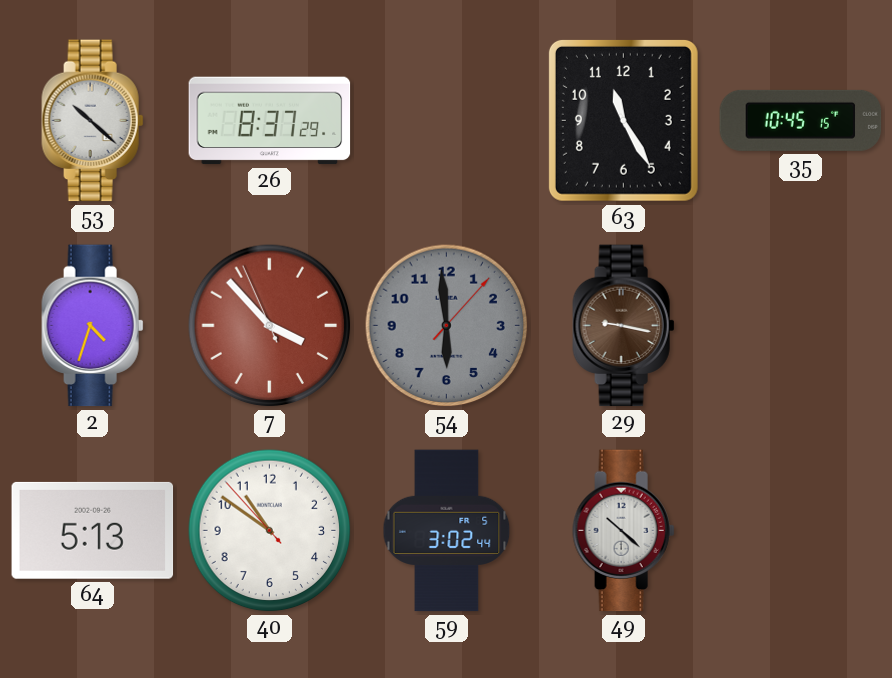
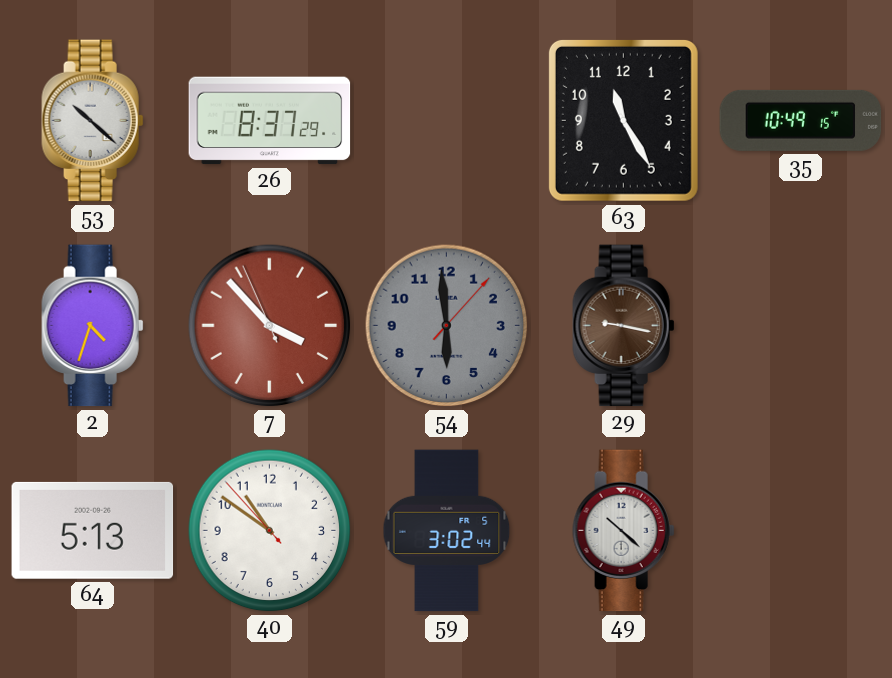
35: 10:45 -> 10:49 (801, 120)
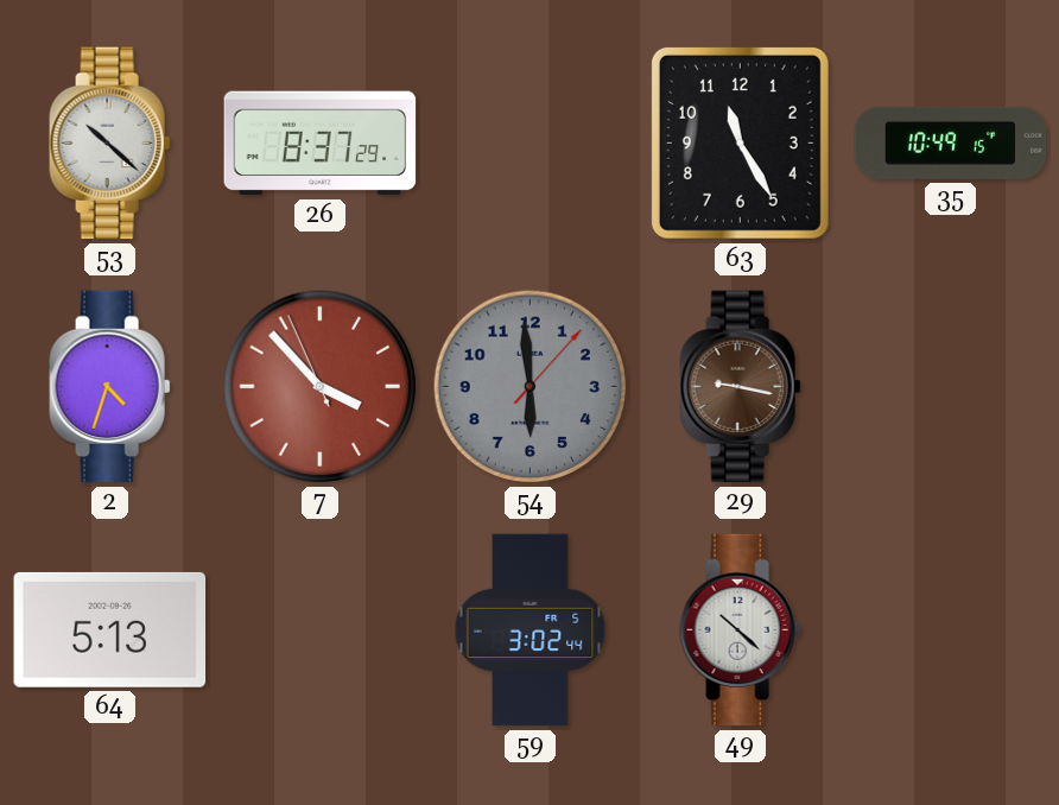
40: 10:50 -> none (270, 531)
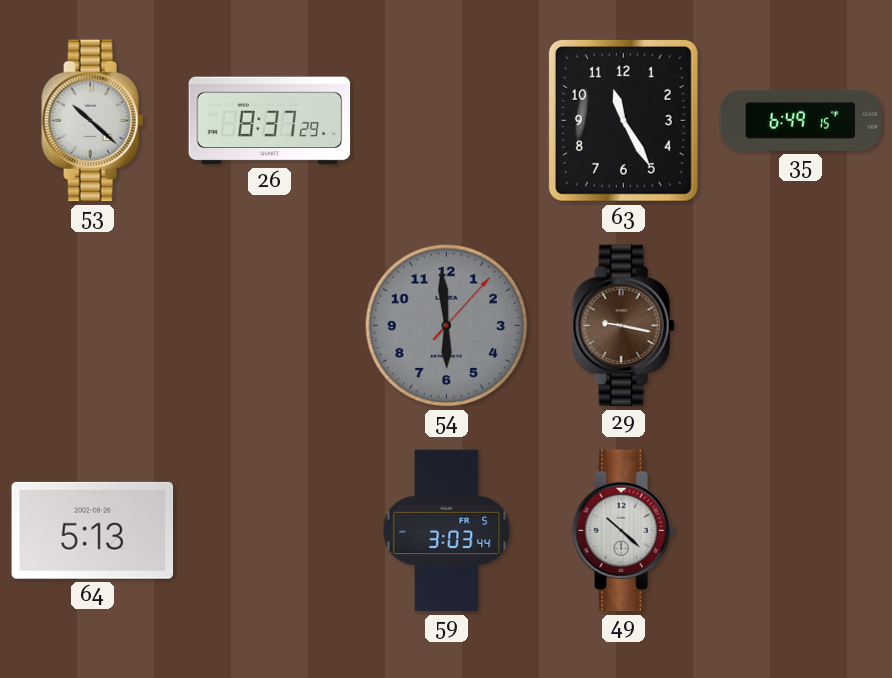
35: 10:49 -> 6:49 (801, 120)
2: 4:33 -> none (110, 387)
7: 3:52 -> none (321, 387)
59: 3:02 -> 3:03 (447, 531)
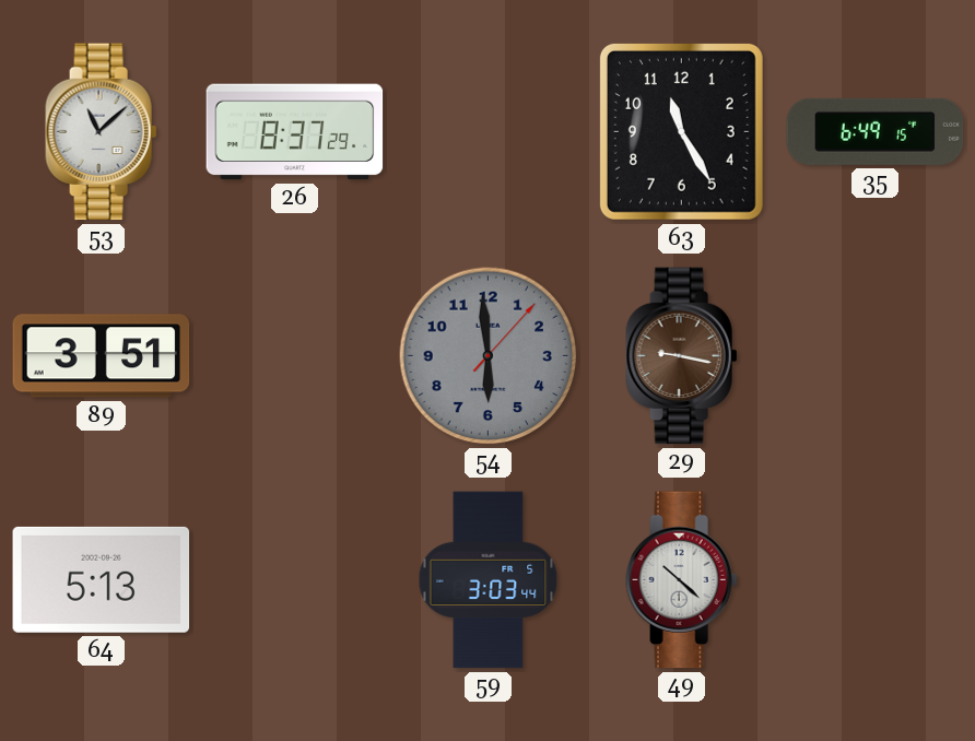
53: 10:22 -> 11:08 (102, 132)
89: none -> 3:51 (102, 356)
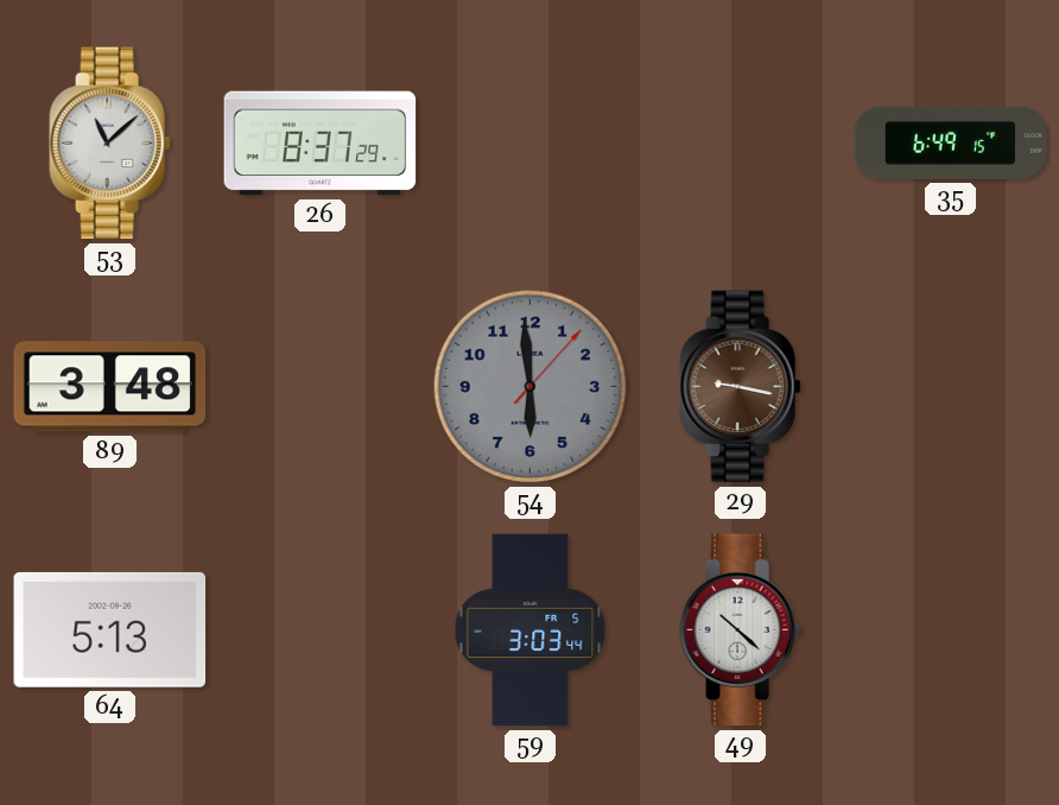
63: 11:25 -> none (681, 131)
89: 3:51 -> 3:48 (110, 387)
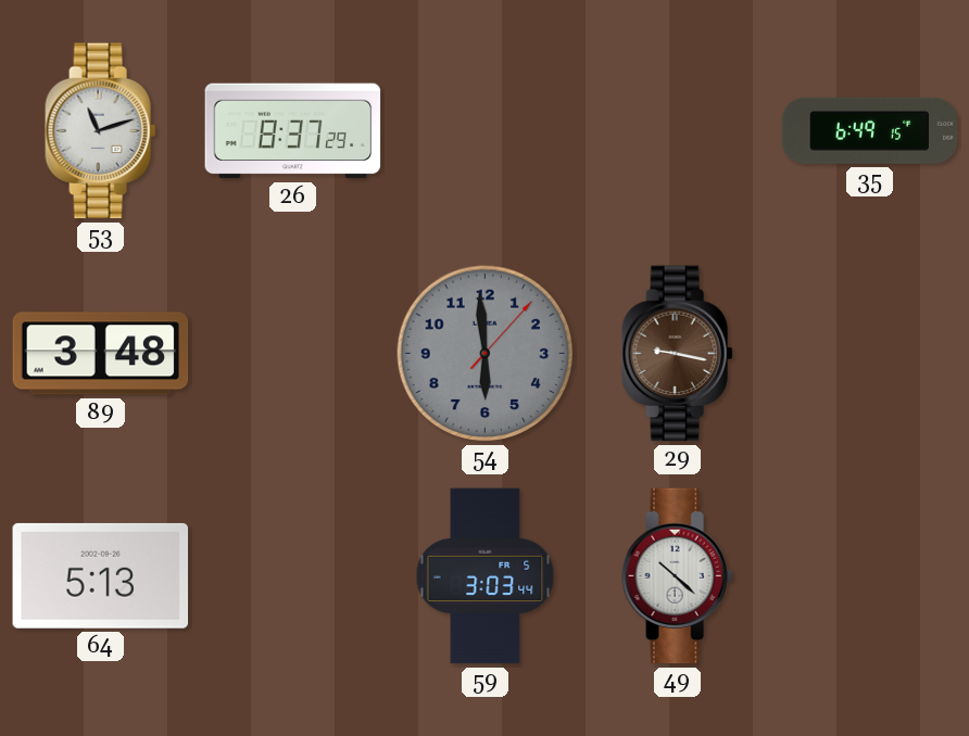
53: 11:08 -> 11:12 (101, 131)
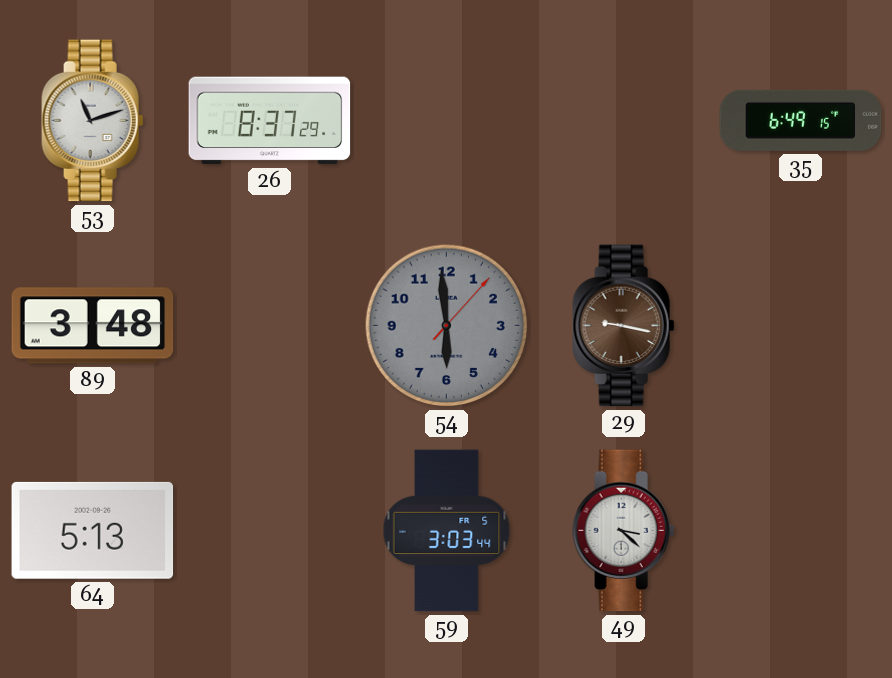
49: 10:22 -> 3:22 (624, 531)
